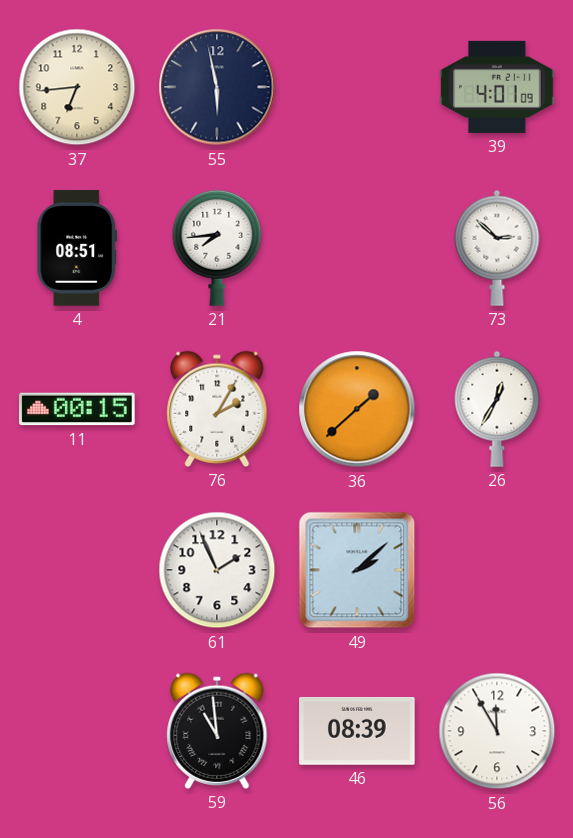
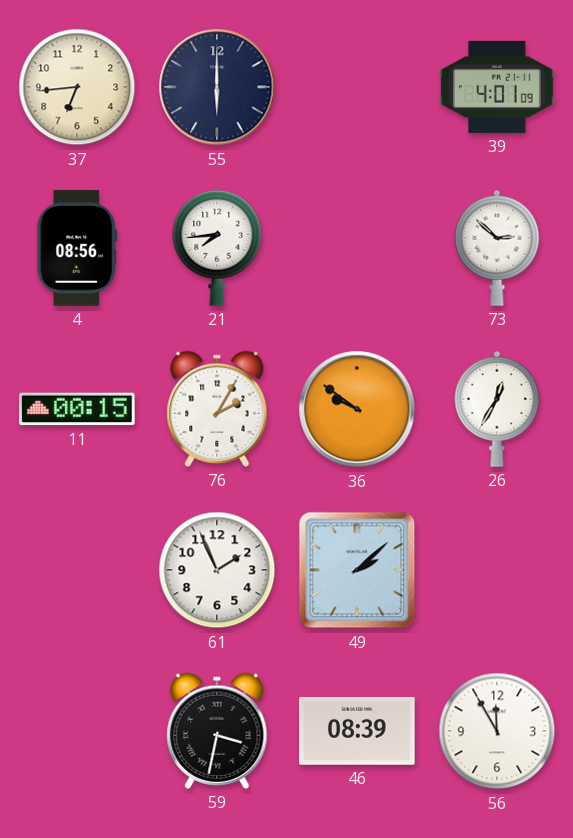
55: 5:58 -> 6:00 (217, 87)
4: 08:51 -> 08:56 (77, 248)
36: 1:38 -> 9:51 (357, 409)
59: 10:59 -> 3:32 (217, 731)
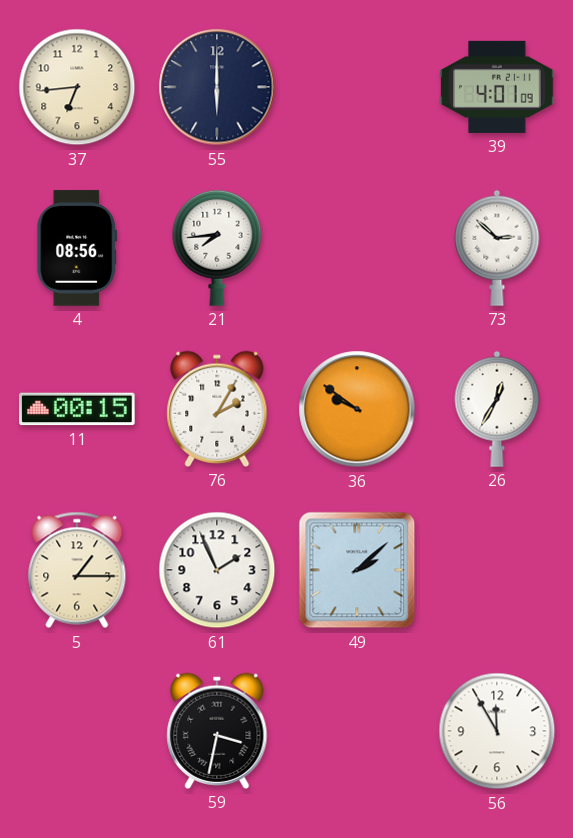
5: none -> 1:15 (77, 570)
46: 08:39 -> none (357, 731)
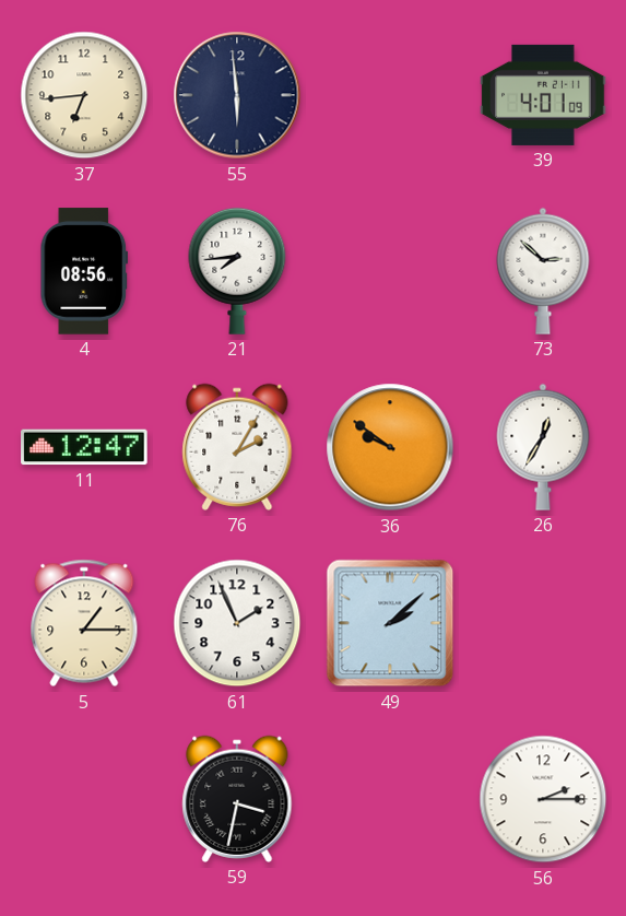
55: 6:00 -> 5:59 (237, 95)
11: 00:15 -> 12:47 (84, 447)
56: 11:55 -> 2:15 (543, 799)
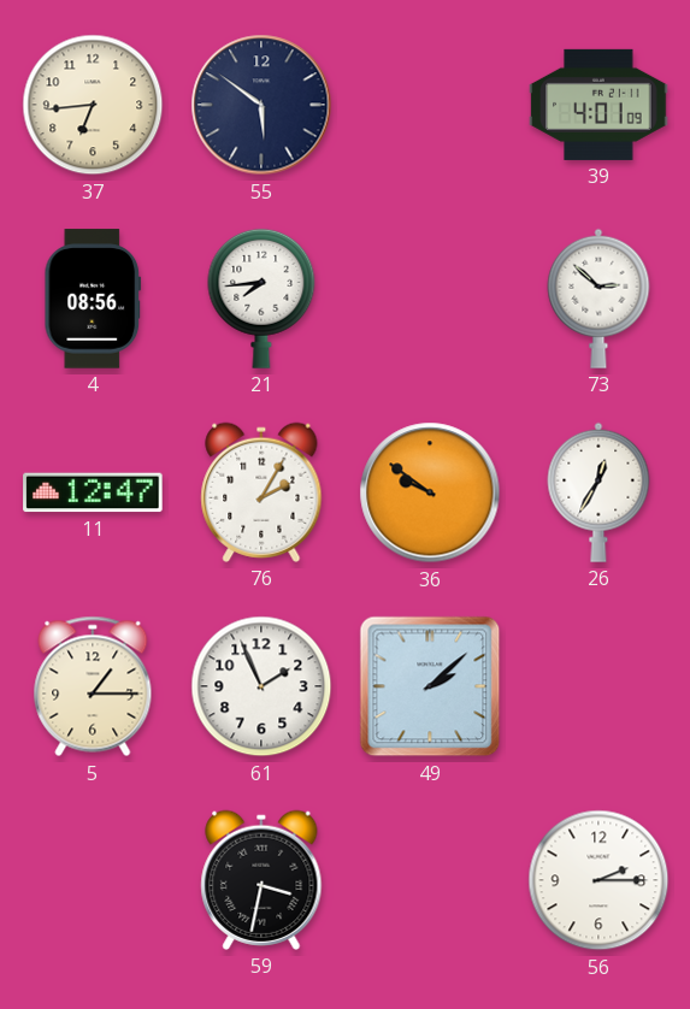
55: 5:59 -> 5:51 (261, 105)
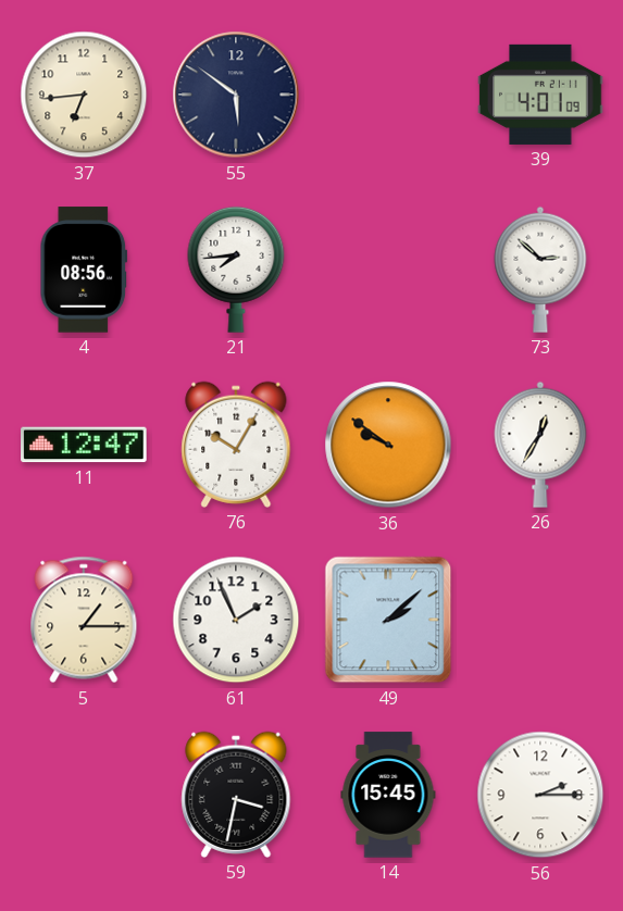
76: 2:05 -> 10:05 (236, 445)
14: none -> 15:45 (388, 795)
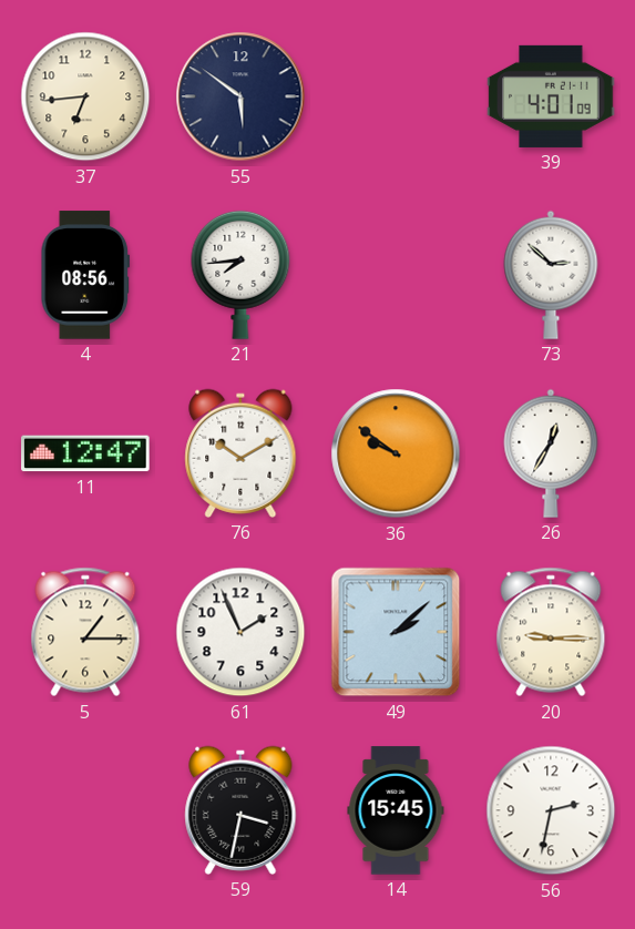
76: 10:05 -> 10:10 (240, 453)
20: none -> 9:15 (551, 632)
56: 2:15 -> 2:32 (551, 810)
